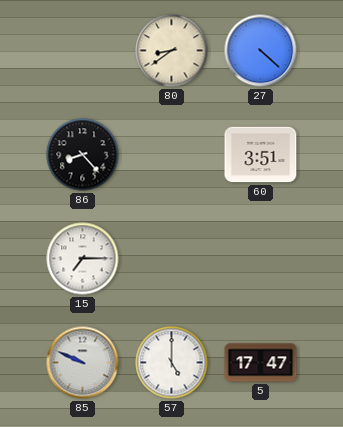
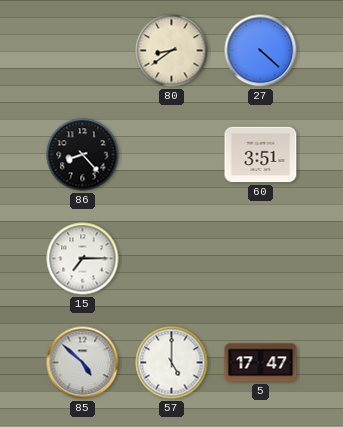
85: 9:49 -> 4:52 (83, 363)
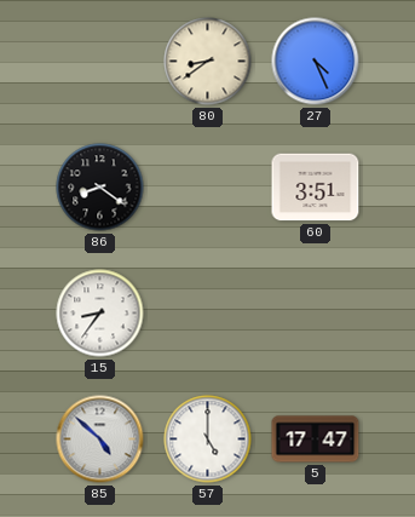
27: 4:22 -> 4:26 (316, 62)
86: 8:23 -> 8:21 (100, 188)
15: 7:15 -> 8:36 (100, 314)
